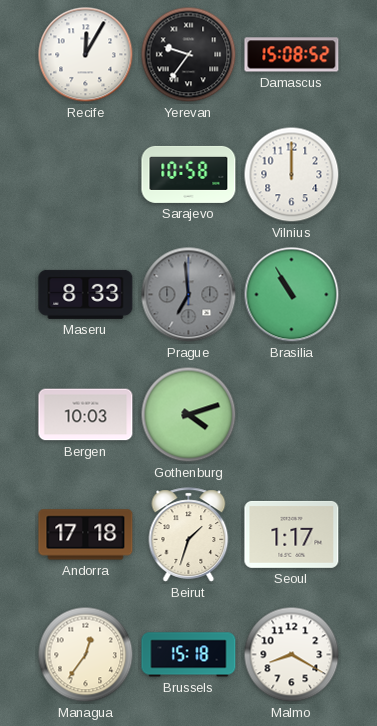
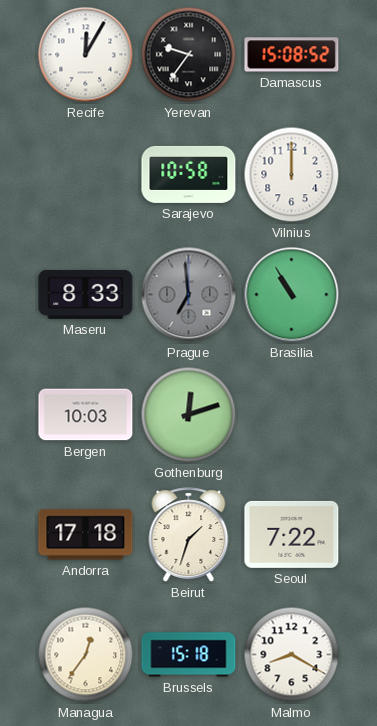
Gothenburg: 4:12 -> 12:12 (189, 415)
Seoul: 1:17 -> 7:22 (292, 534)
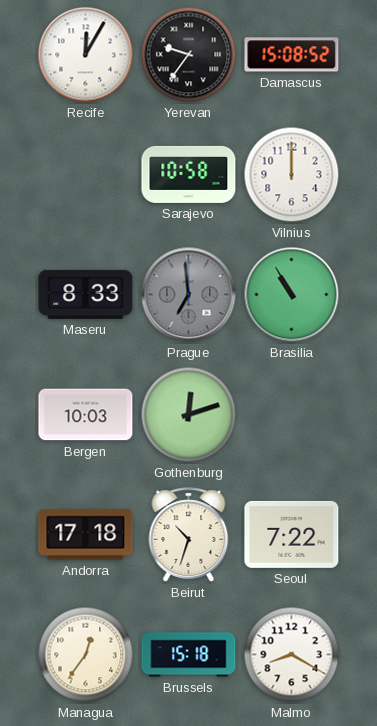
Beirut: 1:33 -> 10:33 (189, 535)
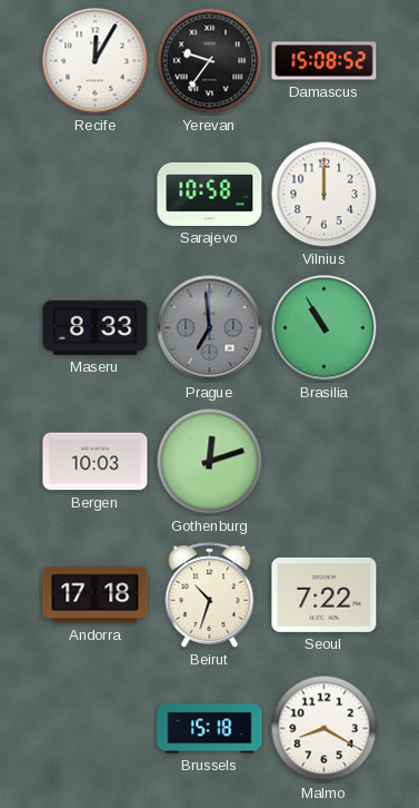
Managua: 12:36 -> none (86, 655)
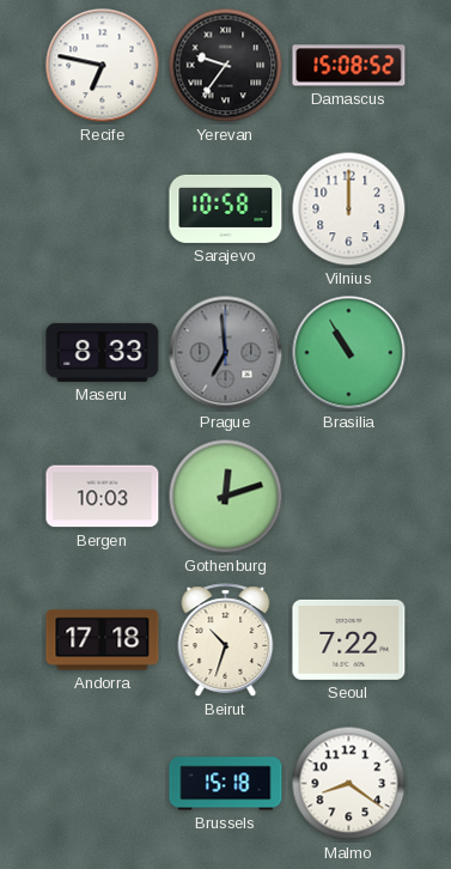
Recife: 12:05 -> 6:47 (103, 66)
Malmo: 8:20 -> 8:21 (349, 784)
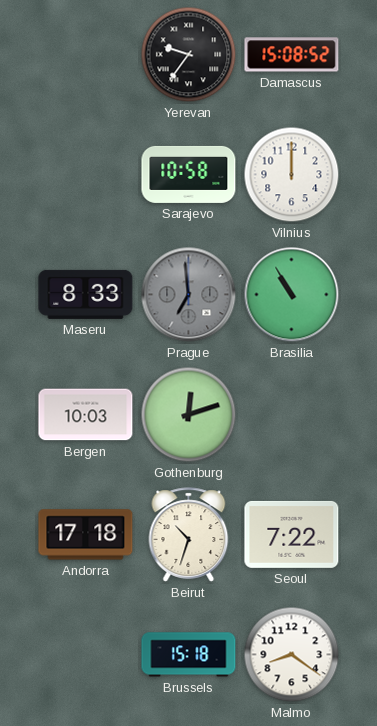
Recife: 6:47 -> none (103, 66)
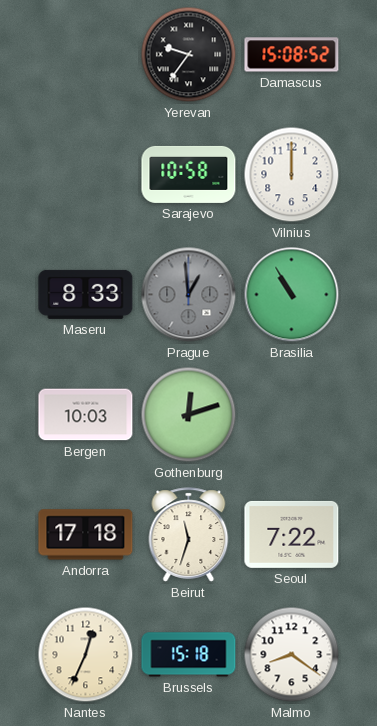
Prague: 6:59 -> 12:59 (189, 295)
Beirut: 10:33 -> 11:33 (189, 535)
Nantes: none -> 12:34 (86, 655)
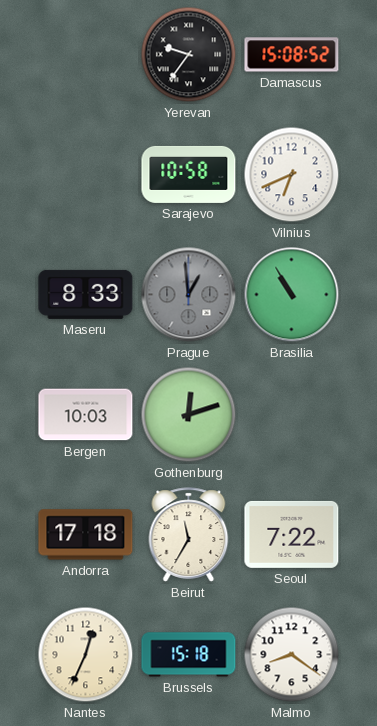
Vilnius: 12:00 -> 6:41 (292, 175)
Beirut: 11:33 -> 11:35 (189, 535)
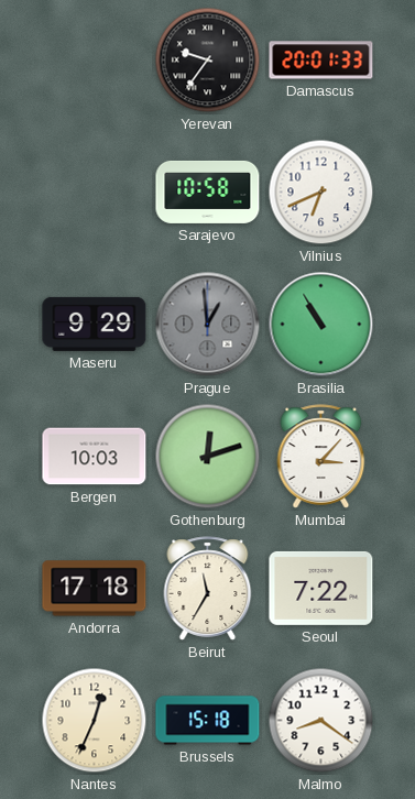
Damascus: 15:08 -> 20:01 (321, 61)
Maseru: 8:33 -> 9:29 (95, 324)
Mumbai: none -> 3:07 (321, 457)
